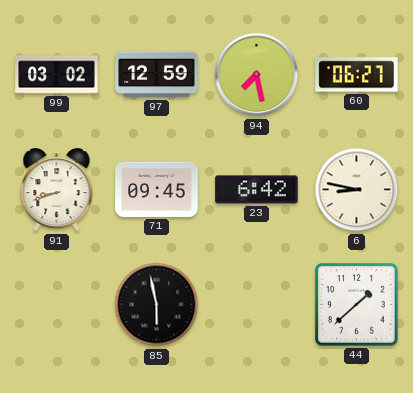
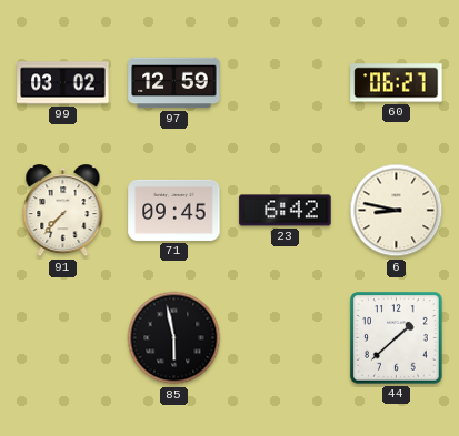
94: 7:28 -> none (257, 75)
91: 8:42 -> 7:37 (63, 211)
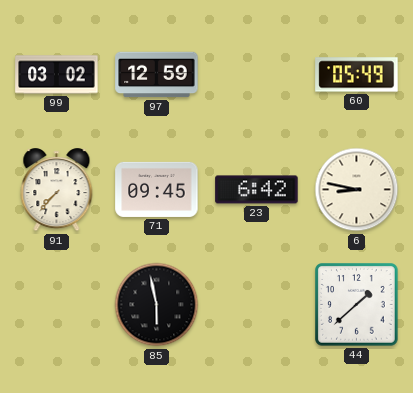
60: 06:27 -> 05:49 (357, 75)
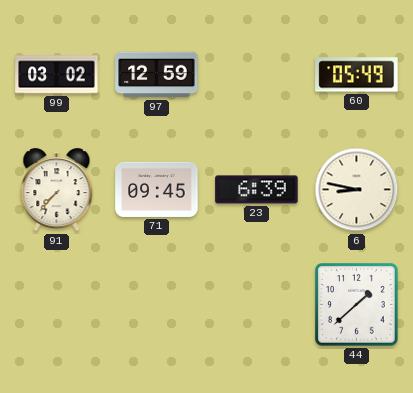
23: 6:42 -> 6:39 (257, 190)
85: 5:58 -> none (157, 305)
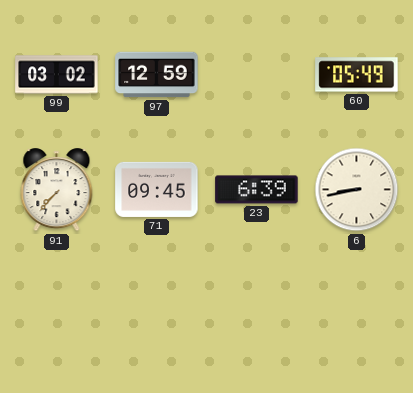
6: 8:47 -> 8:43 (357, 190)
44: 1:38 -> none (357, 305)
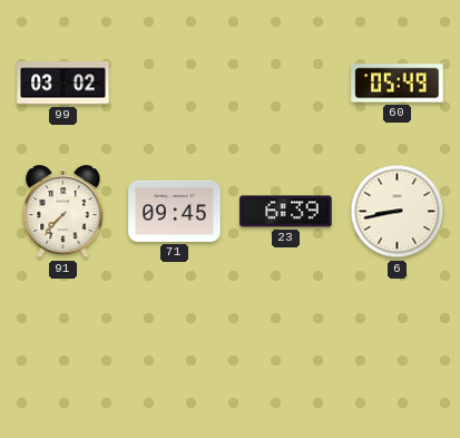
97: 12:59 -> none (157, 75)
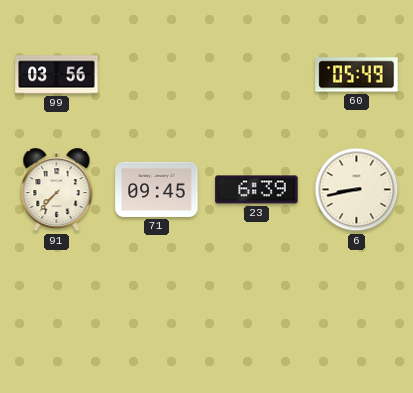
99: 03:02 -> 03:56 (57, 75)
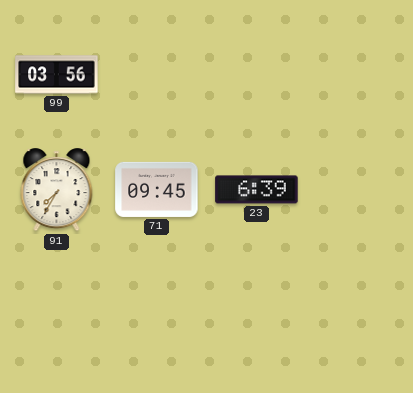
60: 05:49 -> none (357, 75)
91: 7:37 -> 7:35 (57, 190)
6: 8:43 -> none (357, 190)
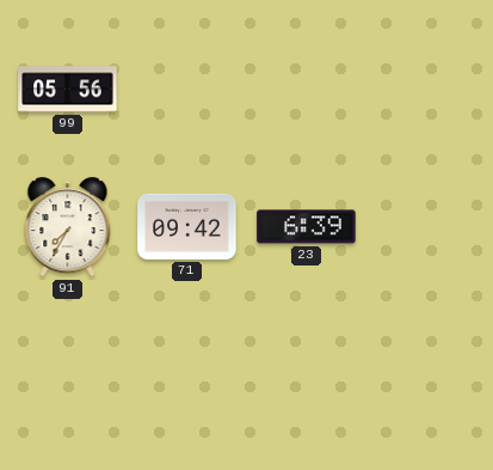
99: 03:56 -> 05:56 (68, 90)
71: 09:45 -> 09:42 (187, 226)
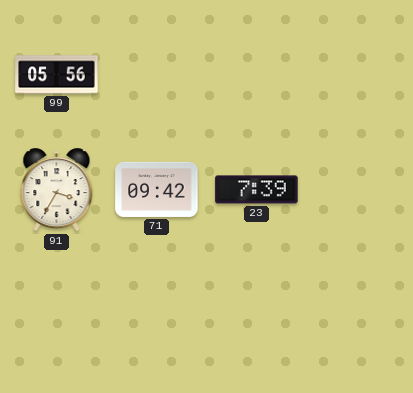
91: 7:35 -> 3:35 (57, 190)
23: 6:39 -> 7:39 (257, 190)
